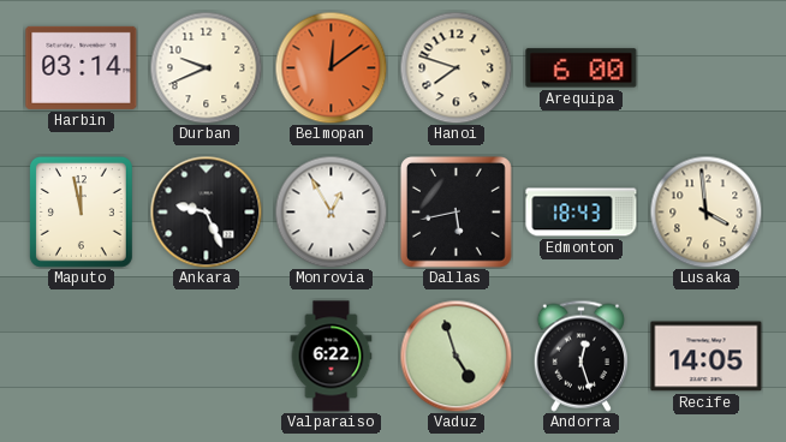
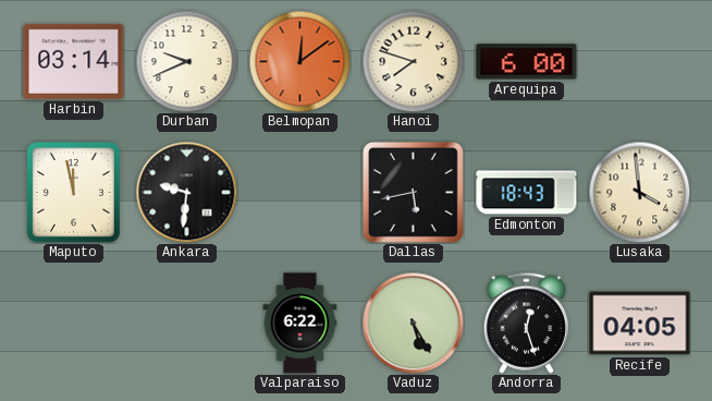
Ankara: 9:26 -> 9:31 (186, 192)
Monrovia: 12:55 -> none (331, 211)
Vaduz: 4:57 -> 5:25 (413, 323)
Recife: 14:05 -> 04:05 (640, 324)
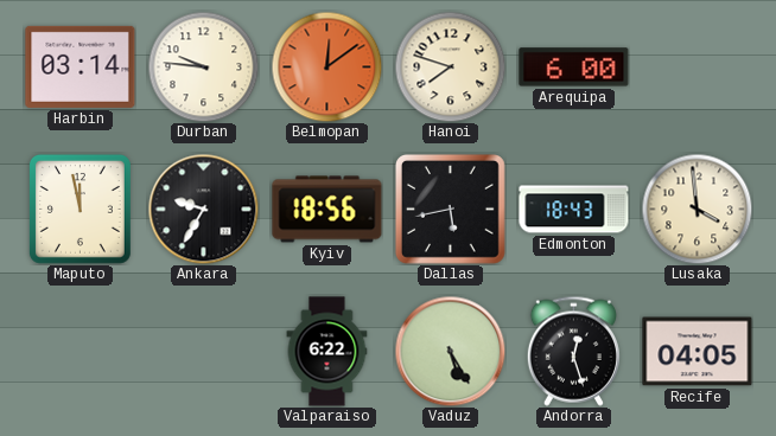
Durban: 9:41 -> 9:46 (203, 66)
Ankara: 9:31 -> 9:35 (203, 209)
Kyiv: none -> 18:56 (327, 210)
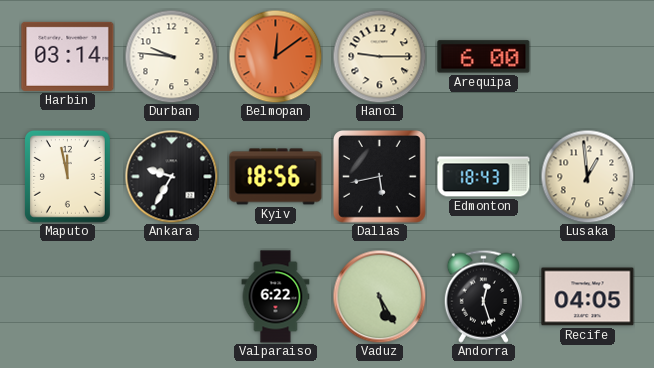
Hanoi: 7:48 -> 9:15 (379, 56)
Lusaka: 3:59 -> 12:59 (587, 176)
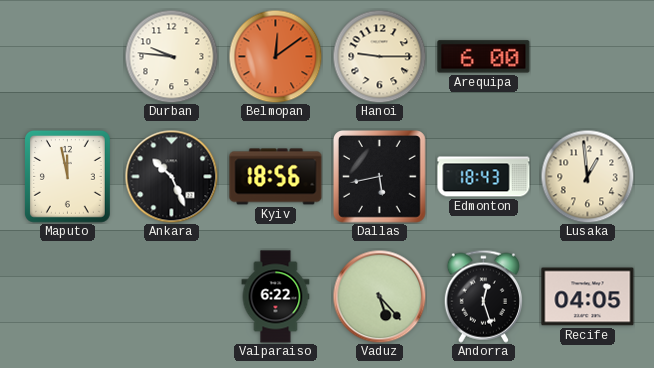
Harbin: 03:14 -> none (68, 56)
Ankara: 9:35 -> 10:26 (171, 176)
Vaduz: 5:25 -> 5:23 (379, 296)
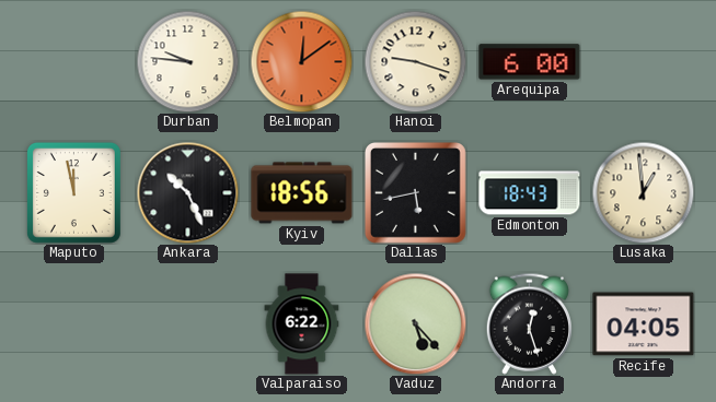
Hanoi: 9:15 -> 9:18 (415, 61)
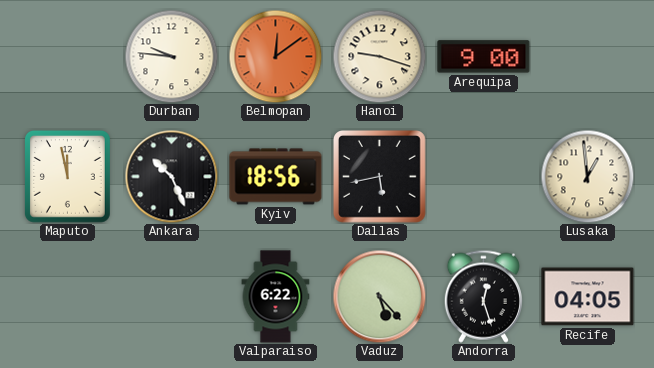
Arequipa: 6:00 -> 9:00 (484, 57)
Edmonton: 18:43 -> none (530, 193)
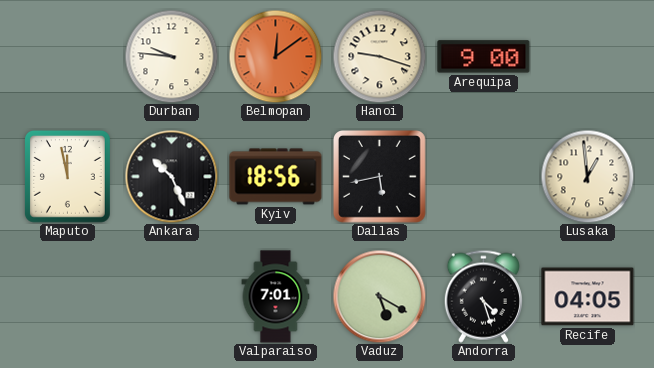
Valparaiso: 6:22 -> 7:01 (276, 297)
Vaduz: 5:23 -> 5:20 (379, 296)
Andorra: 12:27 -> 4:27 (483, 296)
